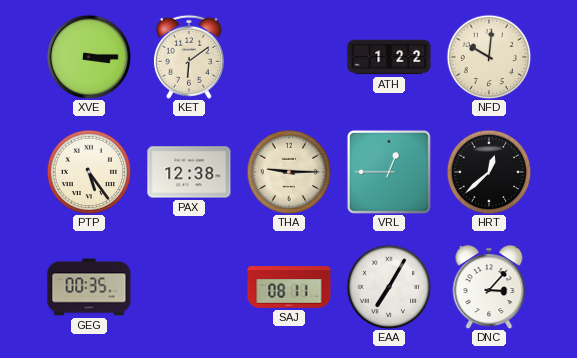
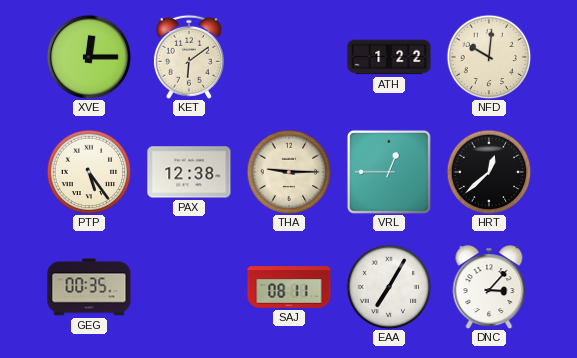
XVE: 3:15 -> 12:15 (88, 56)
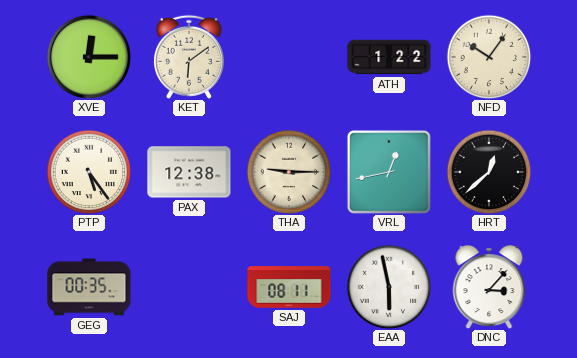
NFD: 10:01 -> 10:06 (489, 57)
VRL: 12:45 -> 12:43 (389, 172)
EAA: 7:05 -> 5:58 (389, 287)
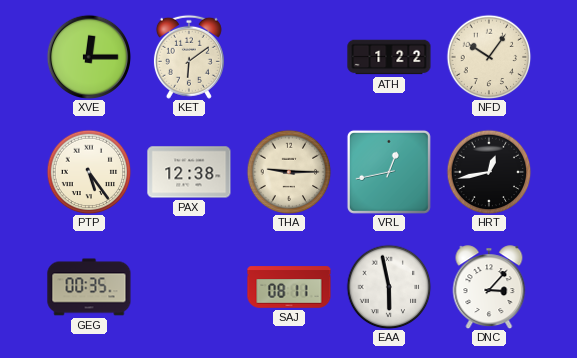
HRT: 12:38 -> 12:43 (489, 172)
